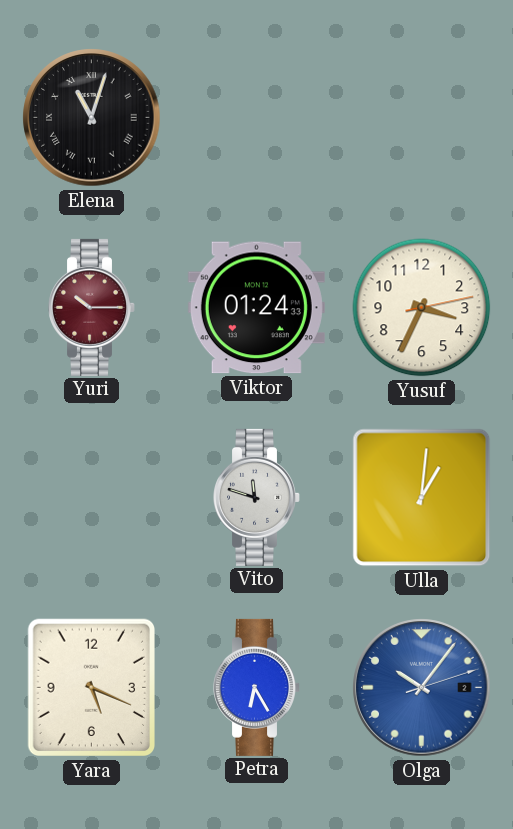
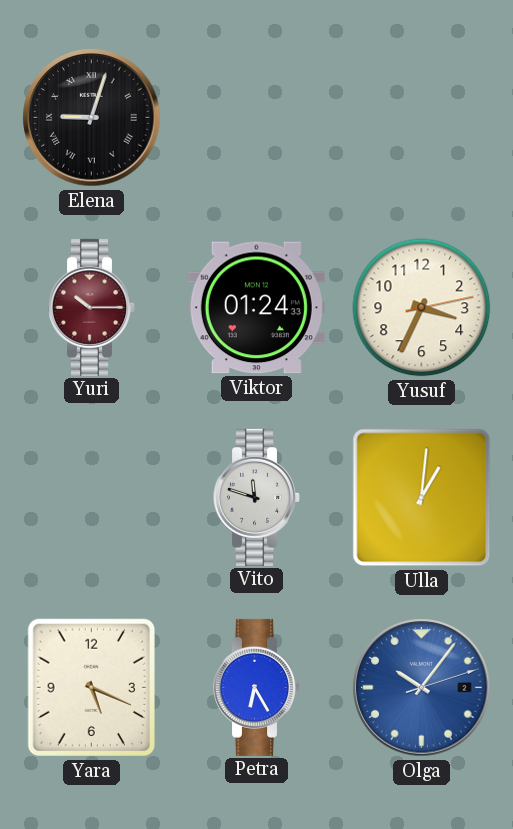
Elena: 11:03 -> 9:03 (92, 118)
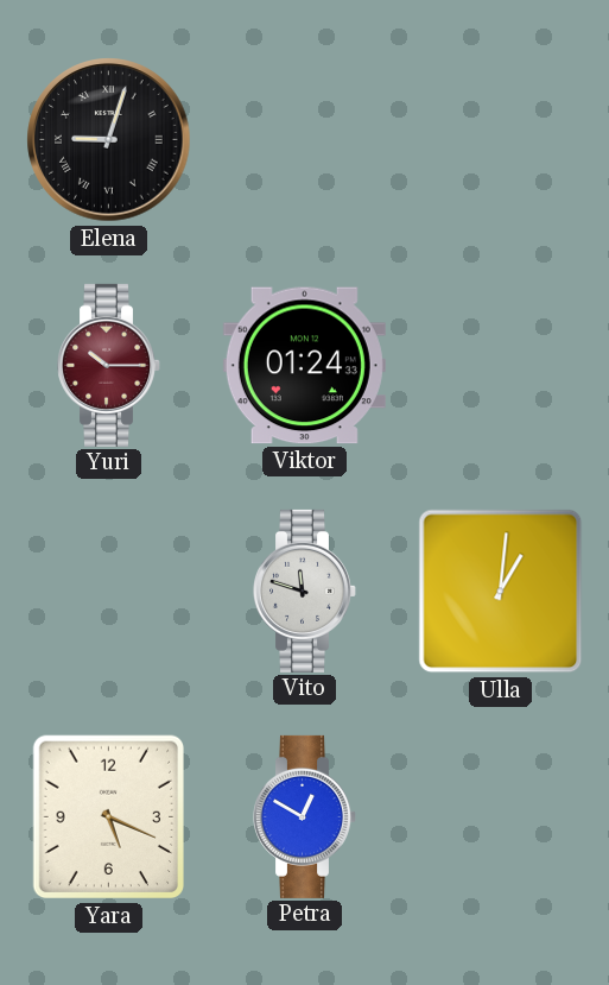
Yusuf: 3:34 -> none (422, 308)
Petra: 6:25 -> 12:50 (305, 816)
Olga: 10:06 -> none (422, 688)
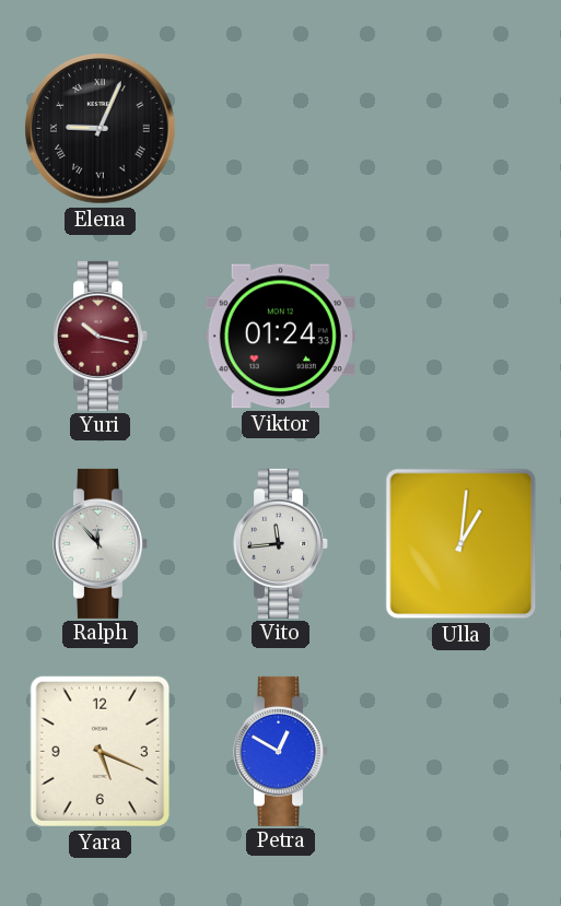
Elena: 9:03 -> 9:04 (101, 129)
Yuri: 10:15 -> 10:17 (101, 336)
Ralph: none -> 11:53 (101, 543)
Vito: 11:48 -> 11:44 (281, 543)
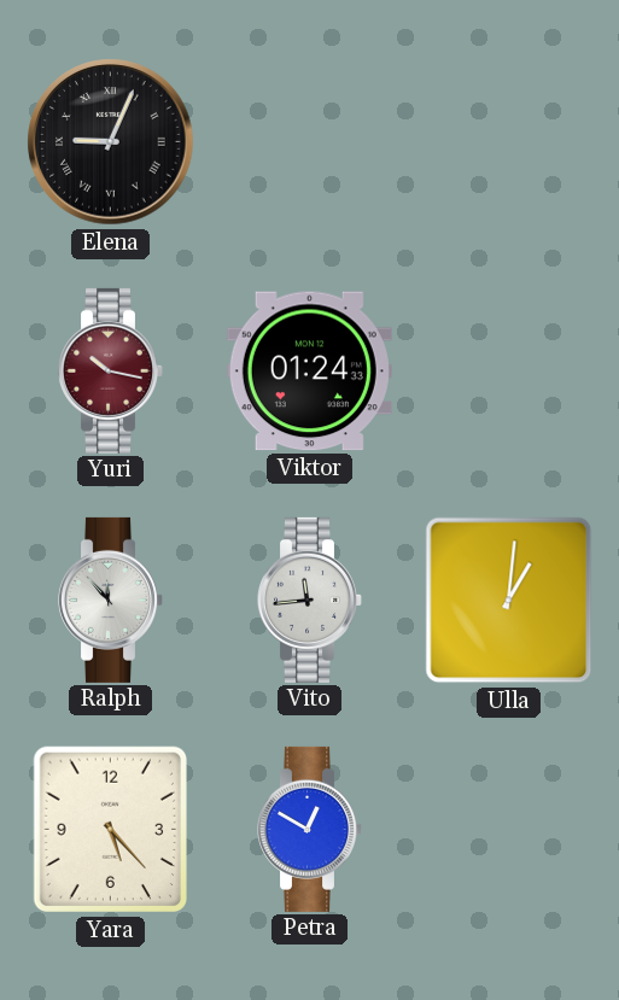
Yara: 5:19 -> 5:23 (110, 830)
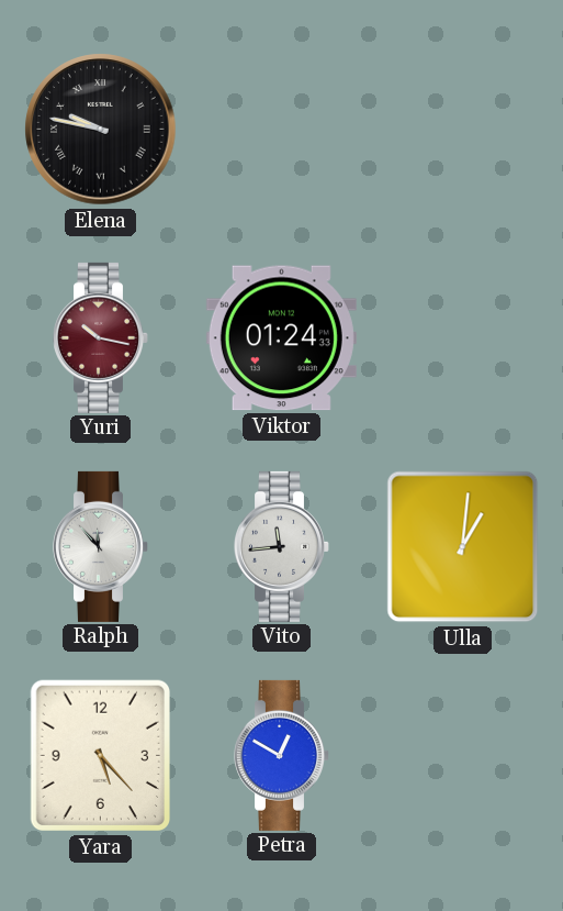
Elena: 9:04 -> 9:47 (101, 130)
